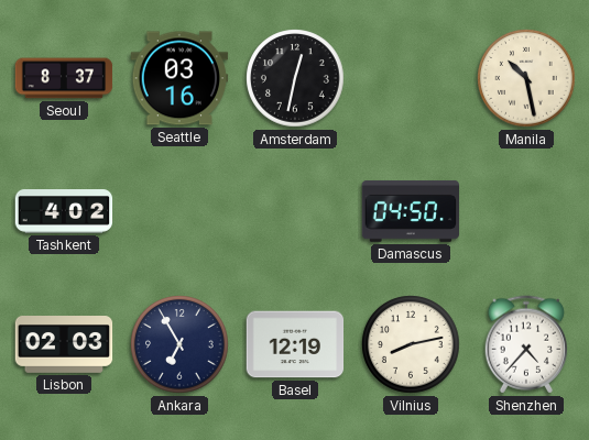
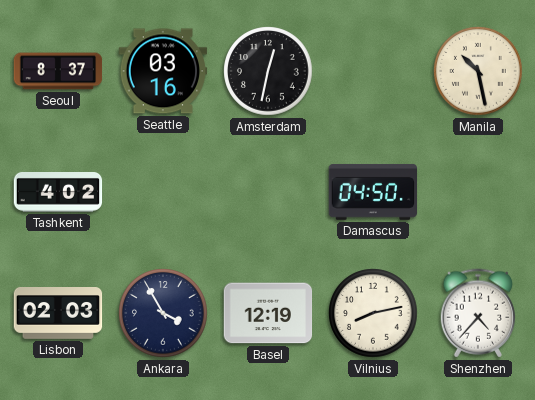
Ankara: 6:55 -> 3:55 (163, 313)
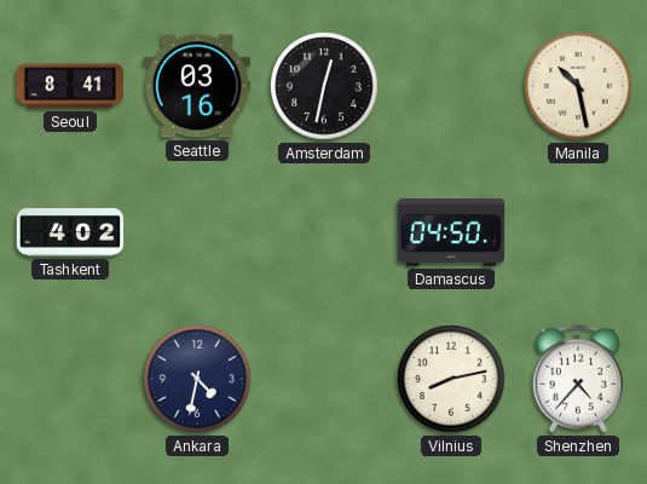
Seoul: 8:37 -> 8:41 (70, 86)
Lisbon: 02:03 -> none (58, 314)
Ankara: 3:55 -> 4:32 (197, 379)
Basel: 12:19 -> none (268, 313)
